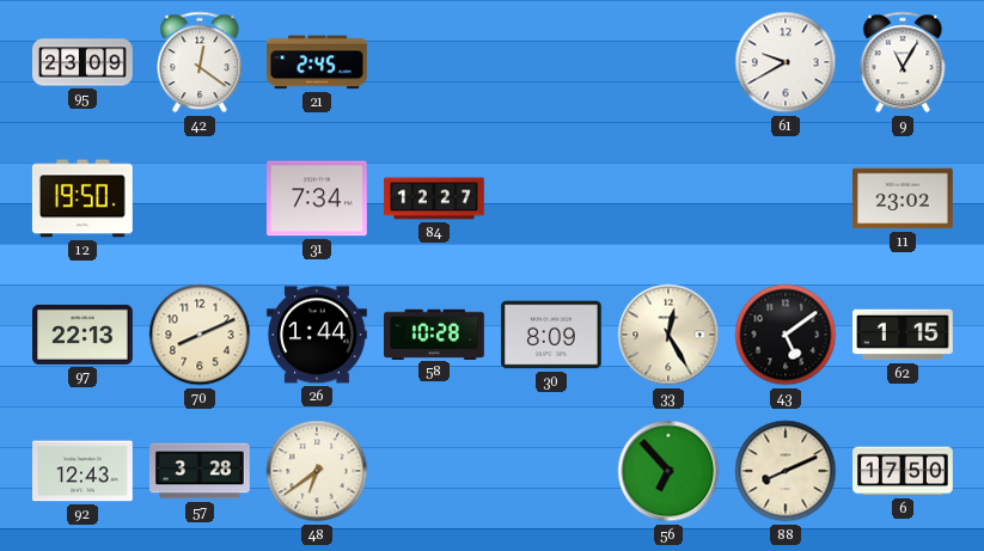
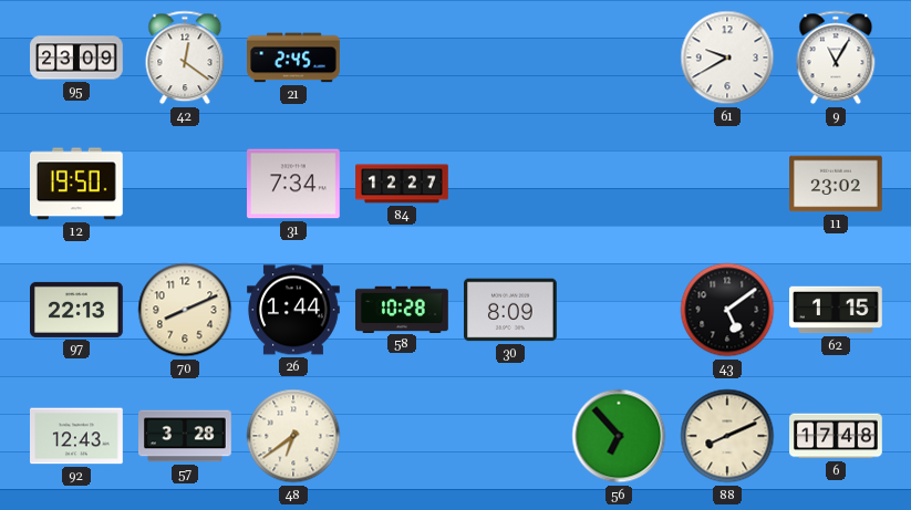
33: 12:25 -> none (668, 335)
6: 17:50 -> 17:48 (836, 436)
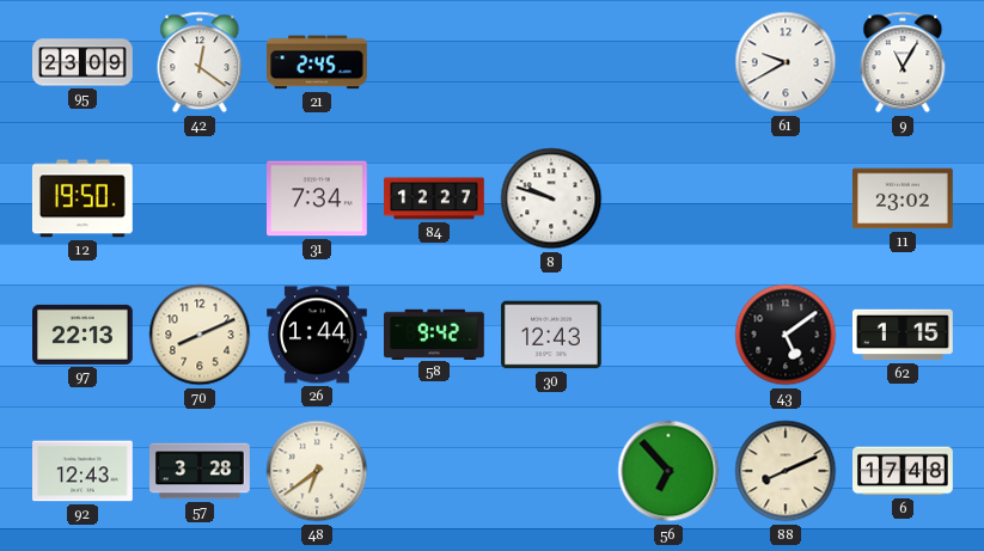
8: none -> 9:48 (551, 198)
58: 10:28 -> 9:42 (435, 333)
30: 8:09 -> 12:43 (552, 335)
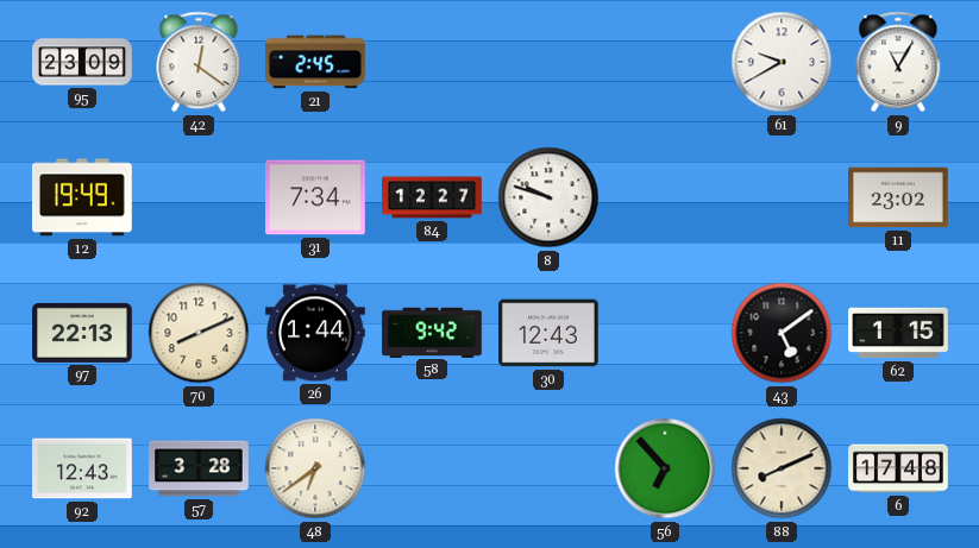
12: 19:50 -> 19:49 (82, 197)
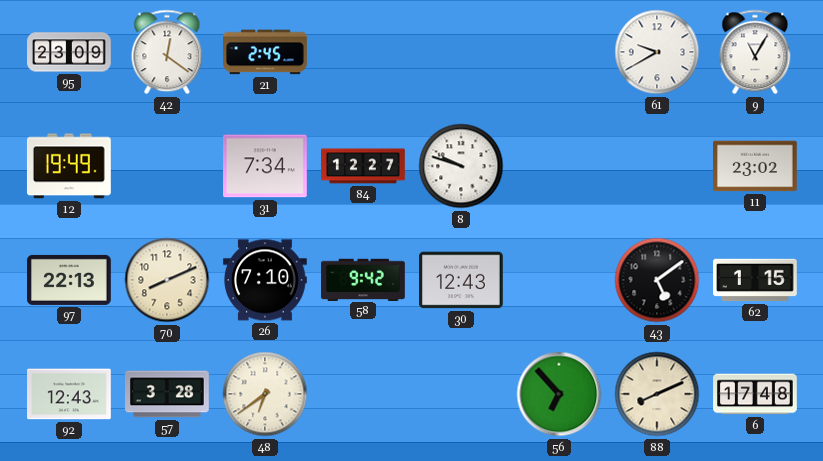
26: 1:44 -> 7:10 (266, 280)
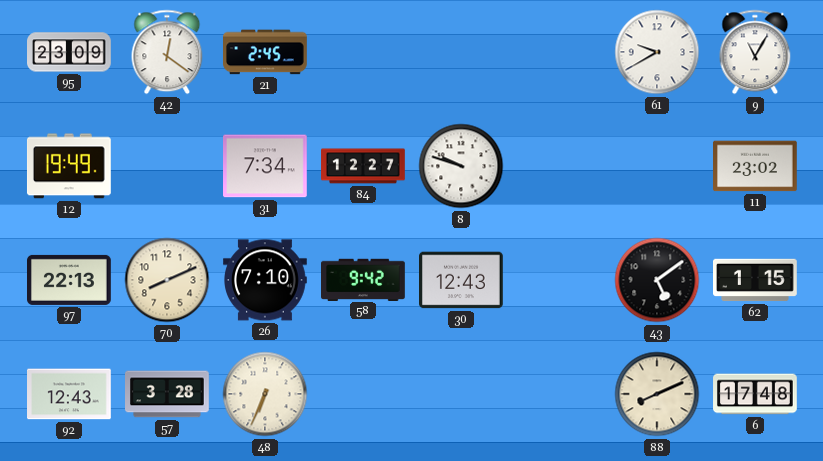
48: 6:39 -> 6:34 (265, 394)
56: 6:53 -> none (559, 394)
